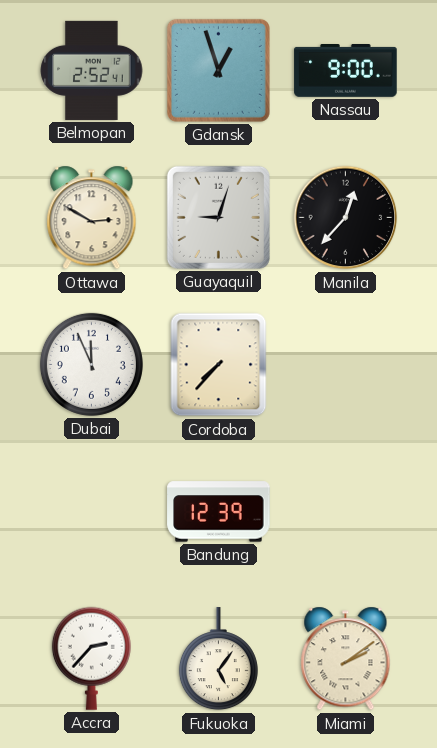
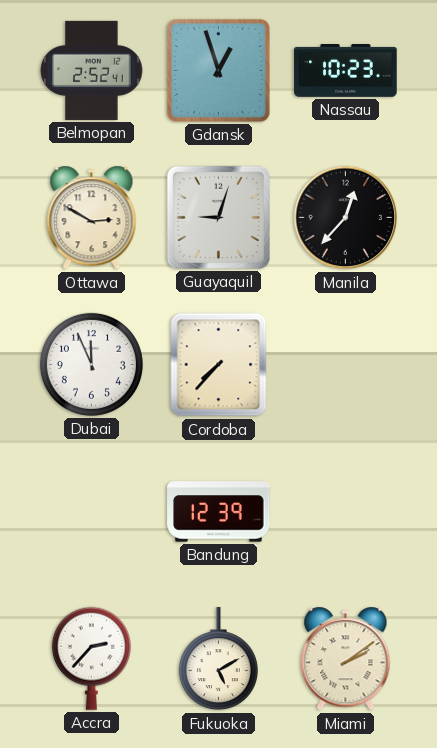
Nassau: 9:00 -> 10:23 (346, 71)
Fukuoka: 5:06 -> 5:10 (218, 659)
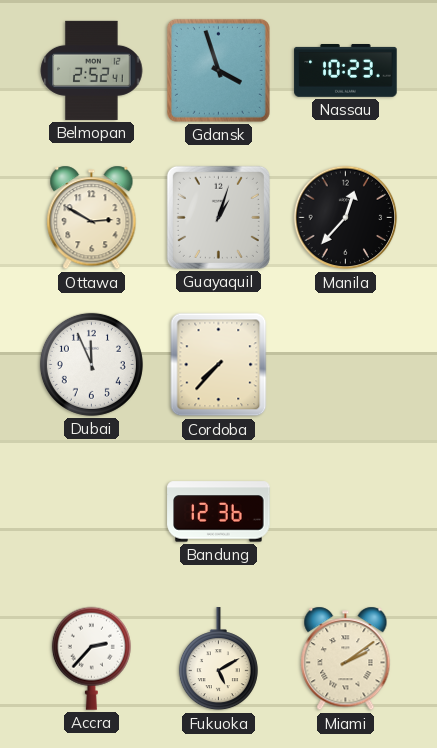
Gdansk: 12:57 -> 3:57 (218, 70)
Guayaquil: 9:03 -> 1:03 (218, 217)
Bandung: 12:39 -> 12:36 (219, 512)
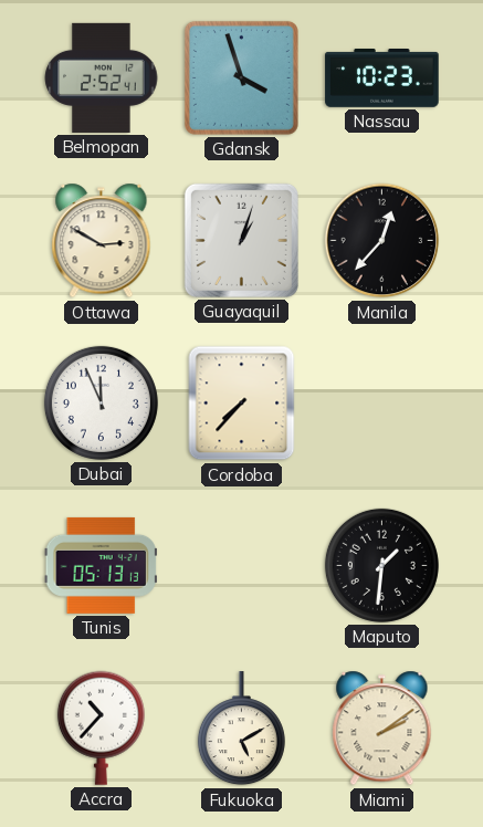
Tunis: none -> 05:13 (101, 565)
Bandung: 12:36 -> none (219, 512)
Maputo: none -> 1:31 (381, 565)
Accra: 2:37 -> 10:37 (101, 727)
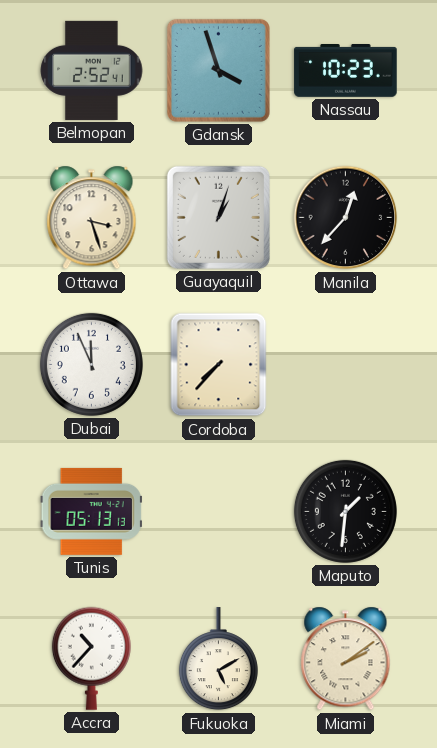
Ottawa: 2:50 -> 3:27 (92, 218)
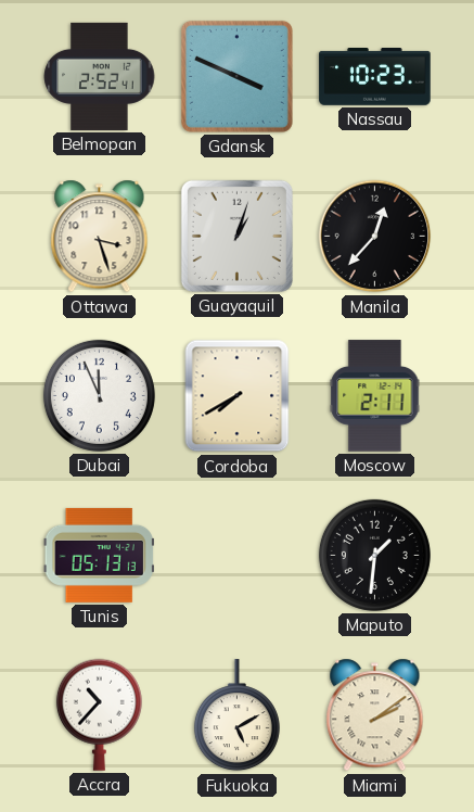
Gdansk: 3:57 -> 3:49 (236, 76)
Cordoba: 7:37 -> 7:40 (238, 396)
Moscow: none -> 2:11 (375, 396)
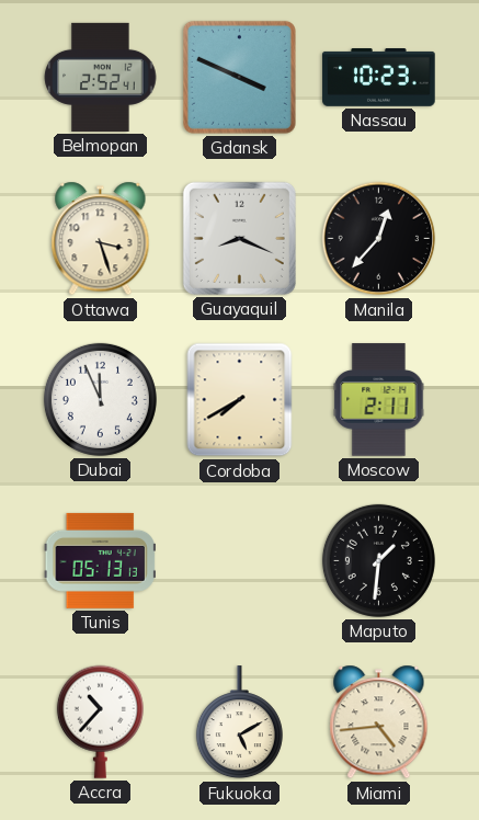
Guayaquil: 1:03 -> 8:19 (239, 238)
Miami: 2:09 -> 4:44 (379, 722)
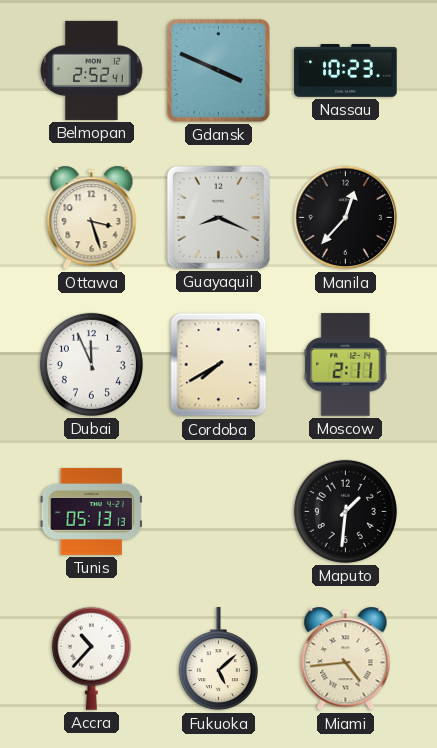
Fukuoka: 5:10 -> 5:08 (218, 659)
